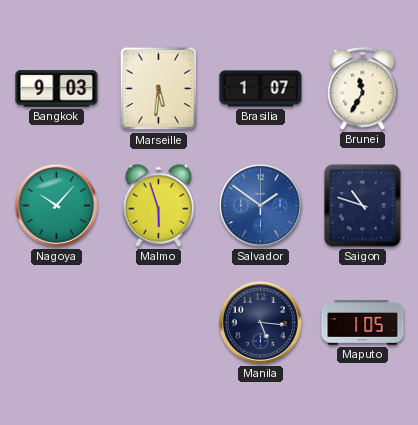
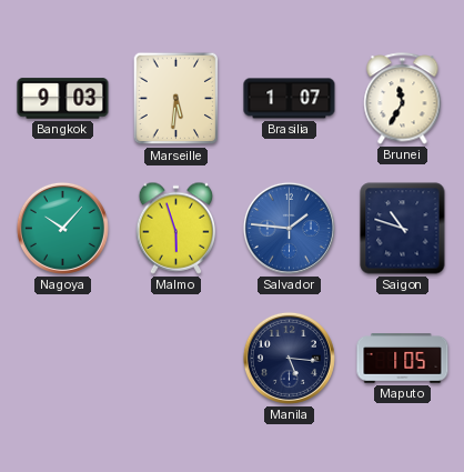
Salvador: 1:51 -> 1:46 (289, 228)
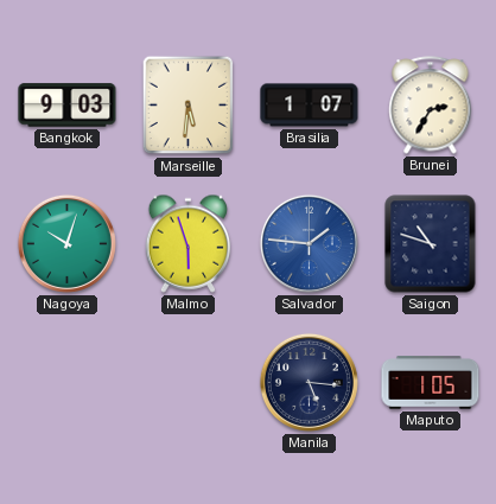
Brunei: 11:35 -> 2:35 (431, 106)
Nagoya: 10:07 -> 10:03 (66, 243)
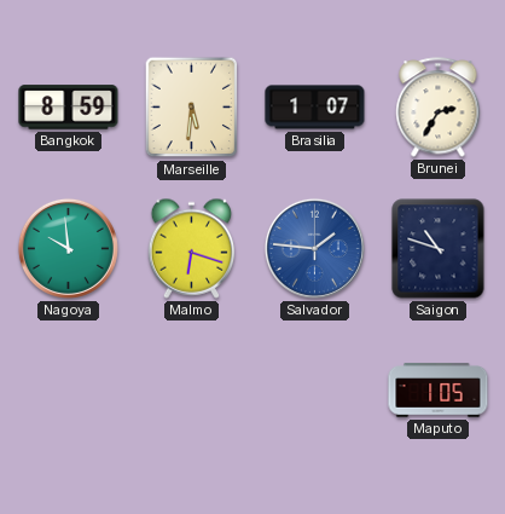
Bangkok: 9:03 -> 8:59 (69, 108)
Nagoya: 10:03 -> 9:59 (68, 248)
Malmo: 5:57 -> 6:18 (192, 248)
Manila: 5:16 -> none (309, 382)
